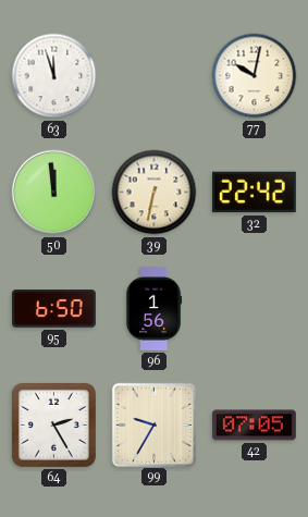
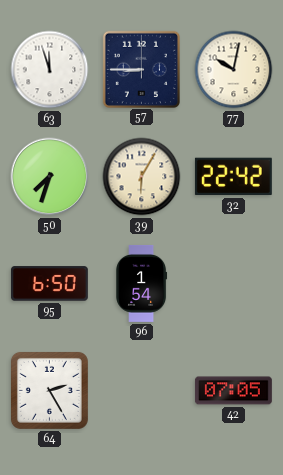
57: none -> 8:45 (141, 69)
50: 11:59 -> 7:33 (50, 177)
39: 6:32 -> 6:05 (142, 177)
96: 1:56 -> 1:54 (142, 283)
99: 9:35 -> none (153, 424)
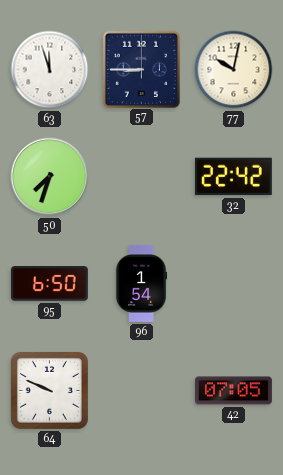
39: 6:05 -> none (142, 177)
64: 2:25 -> 9:49 (49, 390)
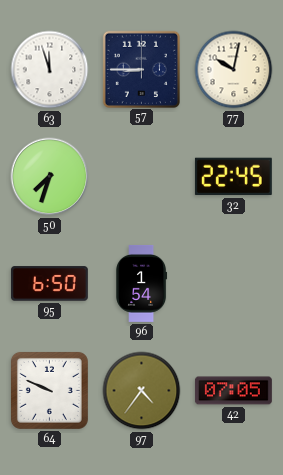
32: 22:42 -> 22:45 (233, 177)
97: none -> 4:36 (142, 391)
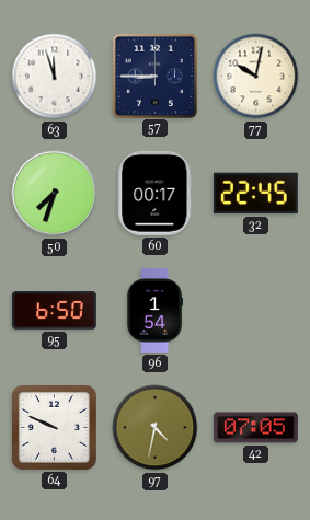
60: none -> 00:17 (156, 193)
97: 4:36 -> 4:32 (156, 428)
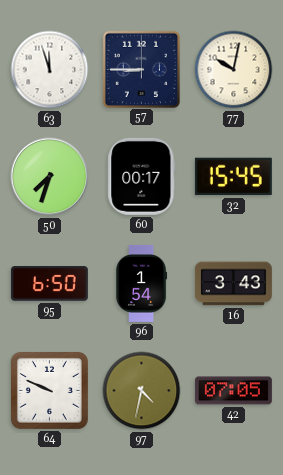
32: 22:45 -> 15:45 (233, 177)
16: none -> 3:43 (233, 284)
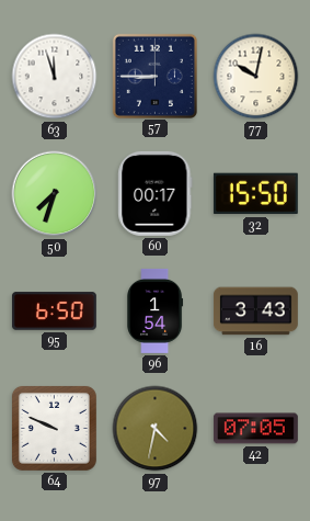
32: 15:45 -> 15:50 (255, 194)
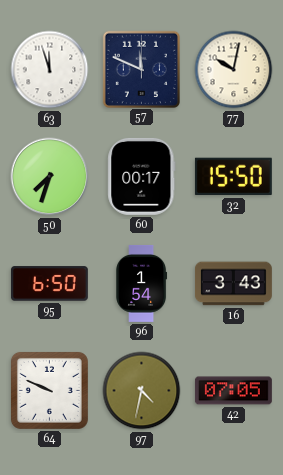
57: 8:45 -> 11:49 (141, 69)
